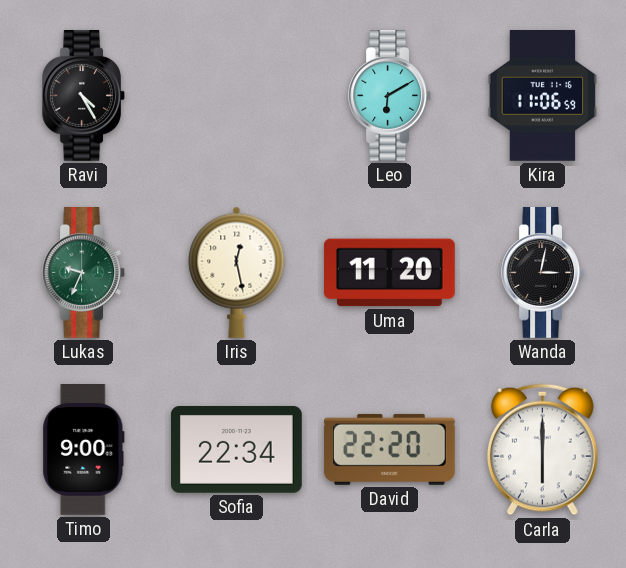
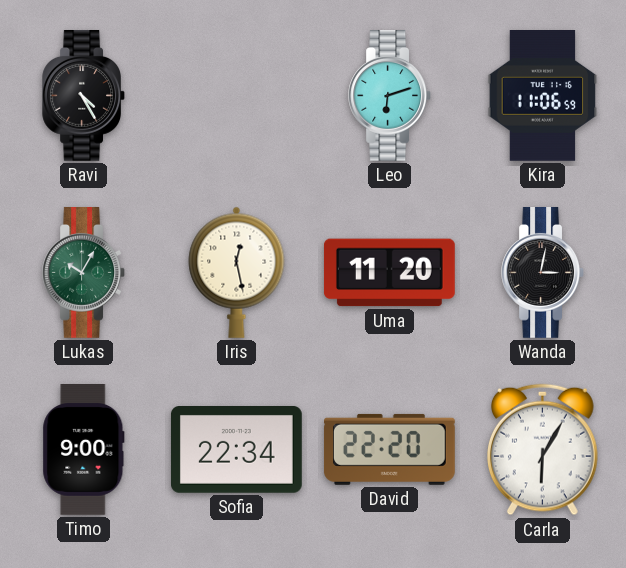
Leo: 6:10 -> 6:12 (389, 96)
Lukas: 9:34 -> 10:05 (83, 273)
Carla: 6:00 -> 6:05 (543, 450)
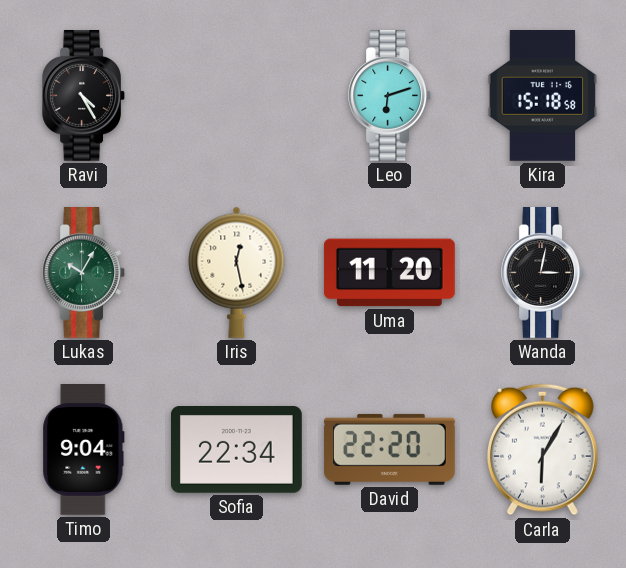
Kira: 11:06 -> 15:18 (543, 96)
Timo: 9:00 -> 9:04 (84, 450)
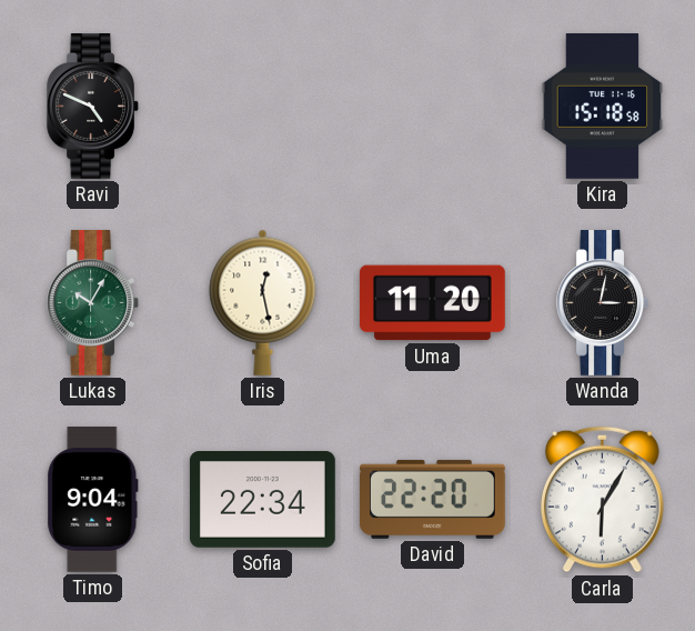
Ravi: 4:25 -> 4:49 (92, 107)
Leo: 6:12 -> none (389, 96)
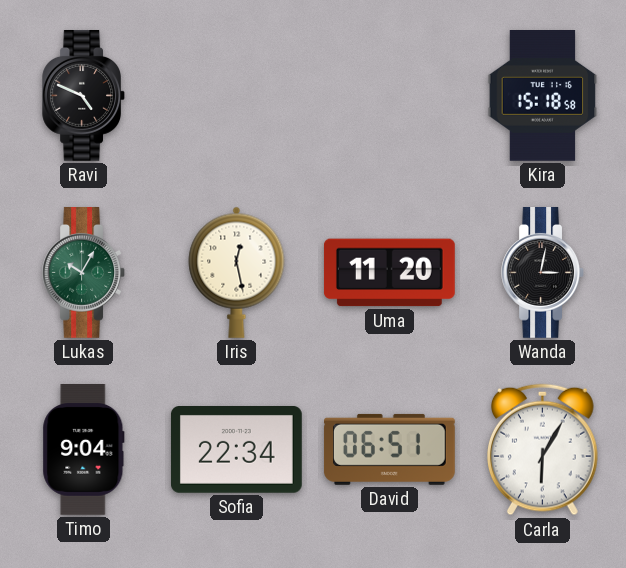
David: 22:20 -> 06:51 (389, 449)
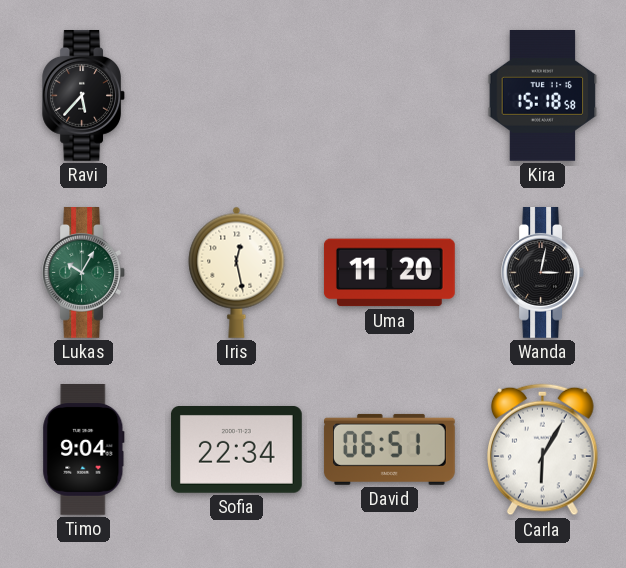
Ravi: 4:49 -> 5:37 (83, 96)
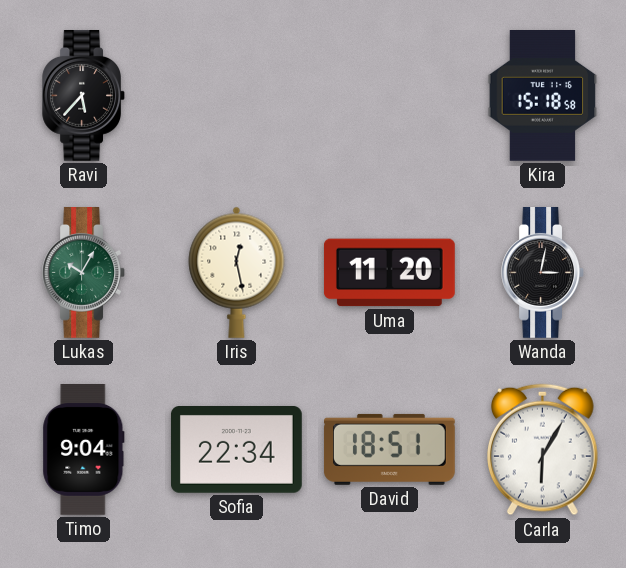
David: 06:51 -> 18:51 (389, 449)
